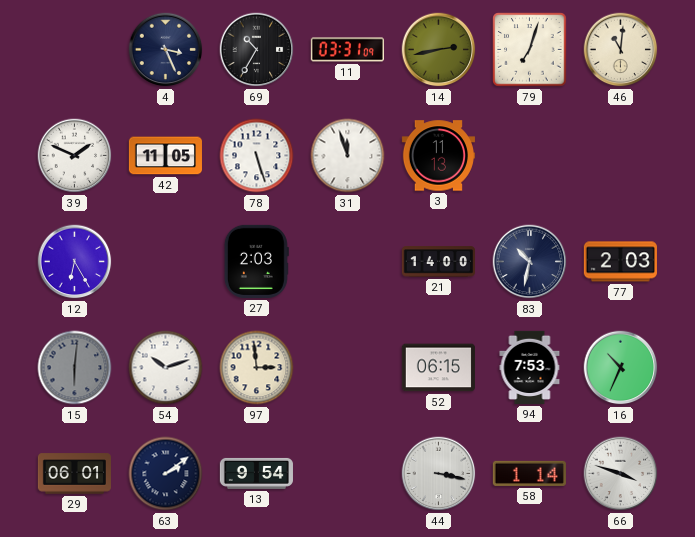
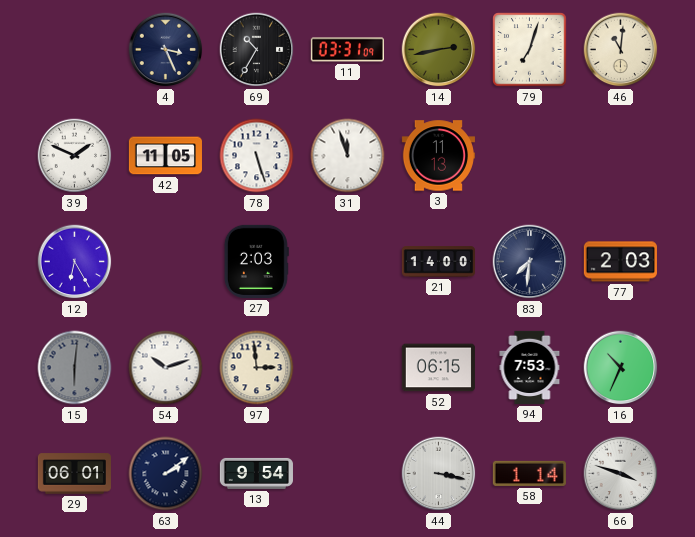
83: 10:32 -> 7:31 (530, 262)
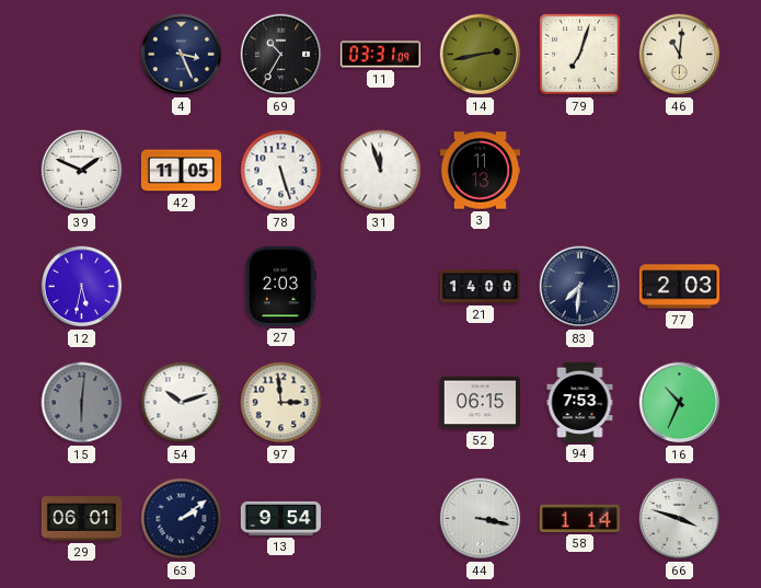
12: 6:25 -> 5:32 (82, 287)
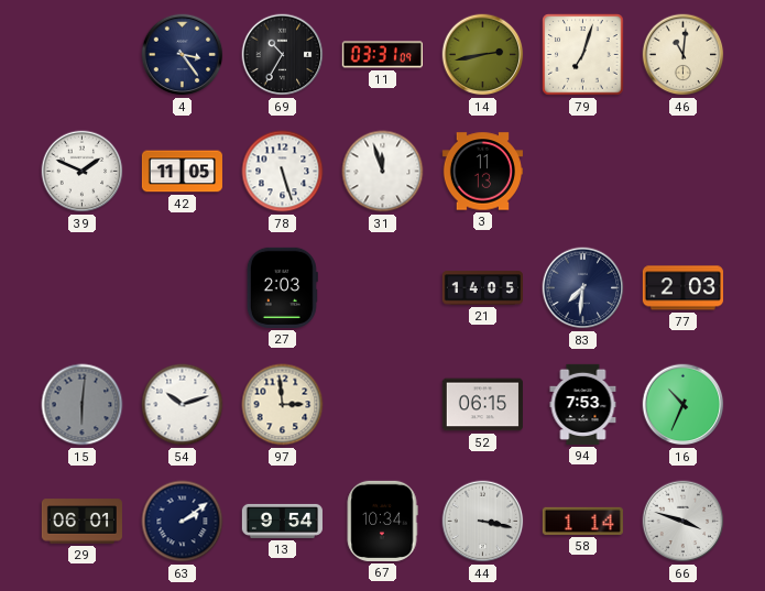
4: 3:26 -> 3:24 (183, 55)
12: 5:32 -> none (82, 287)
21: 14:00 -> 14:05 (482, 288)
67: none -> 10:34 (382, 521)
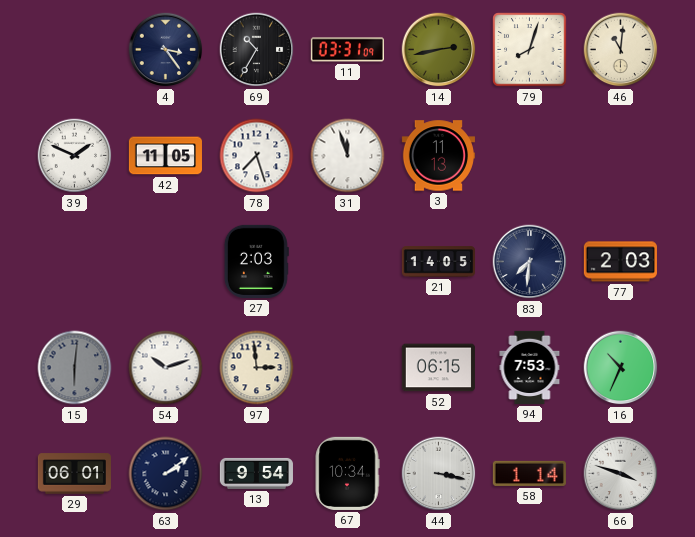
79: 7:03 -> 8:03 (530, 50)
78: 5:27 -> 7:27 (257, 156)
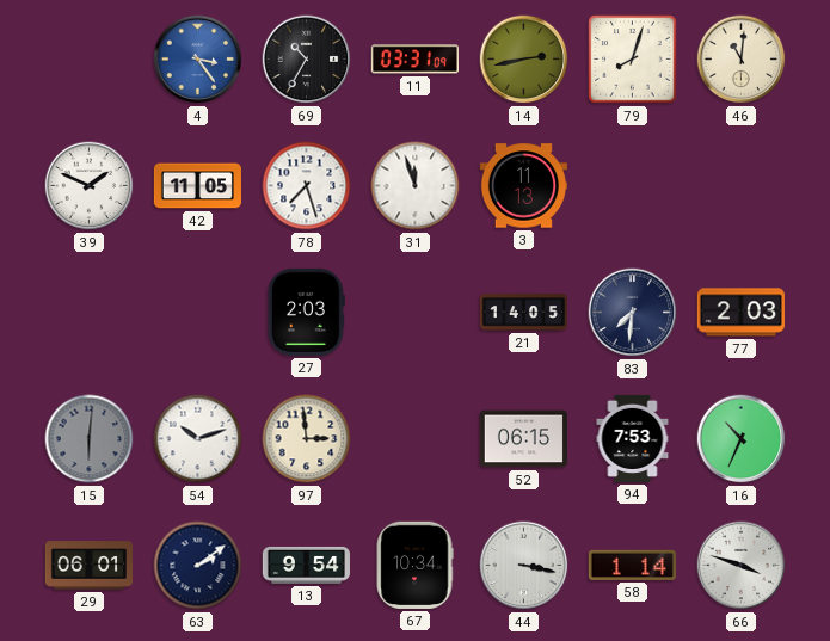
4 dial: navy -> blue (198, 60)
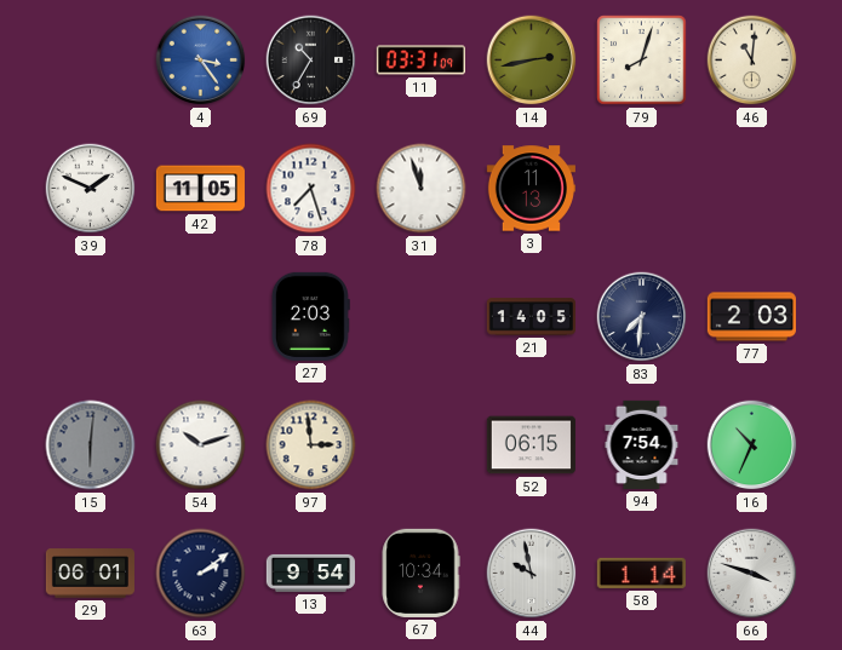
94: 7:53 -> 7:54 (642, 444)
44: 3:17 -> 9:58 (532, 574)
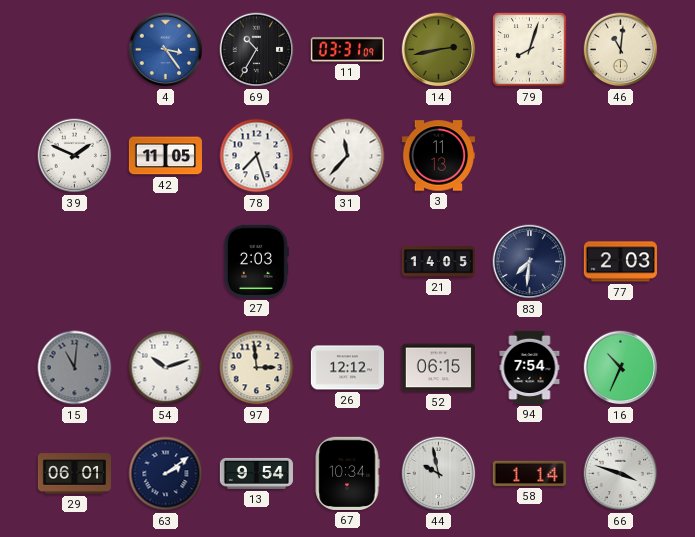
31: 11:57 -> 11:37 (348, 156)
15: 6:01 -> 11:01 (75, 368)
26: none -> 12:12 (347, 368)
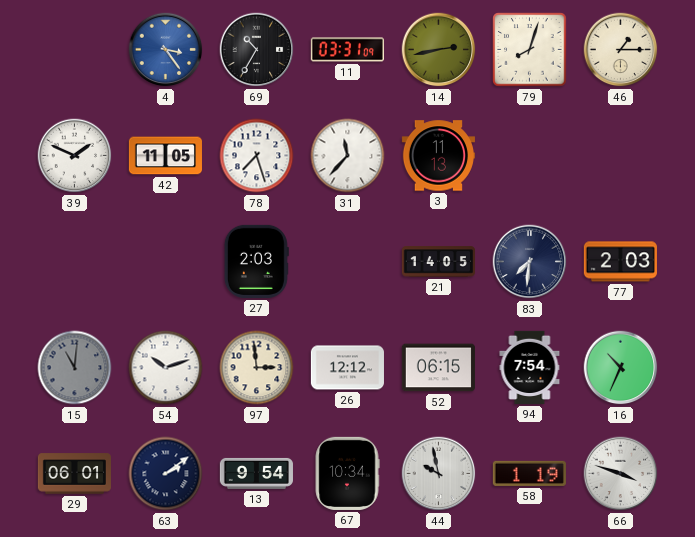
46: 11:01 -> 1:15 (621, 50)
58: 1:14 -> 1:19 (529, 473)
